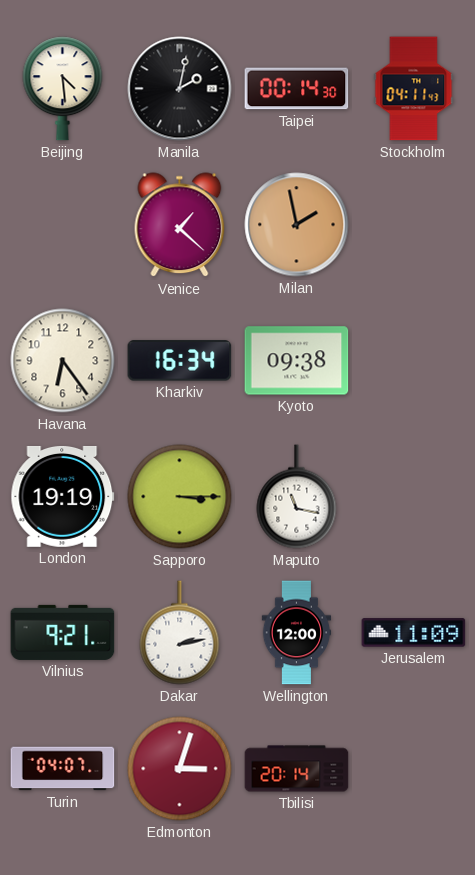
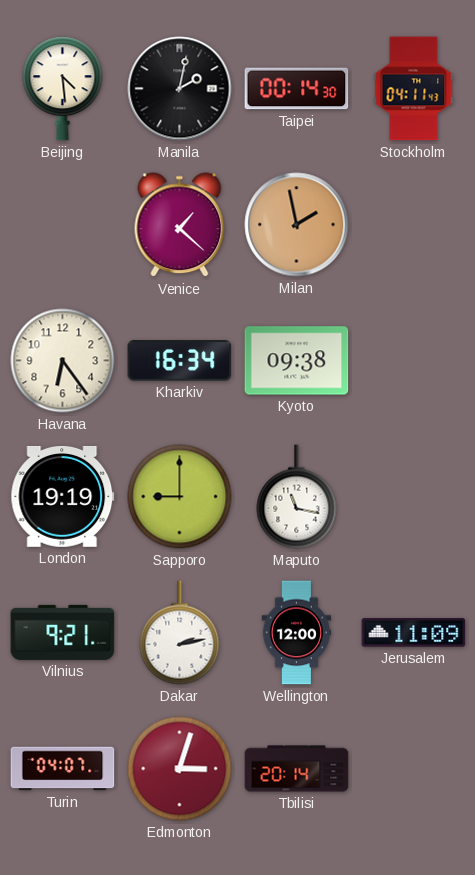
Sapporo: 3:15 -> 9:00 (180, 497)
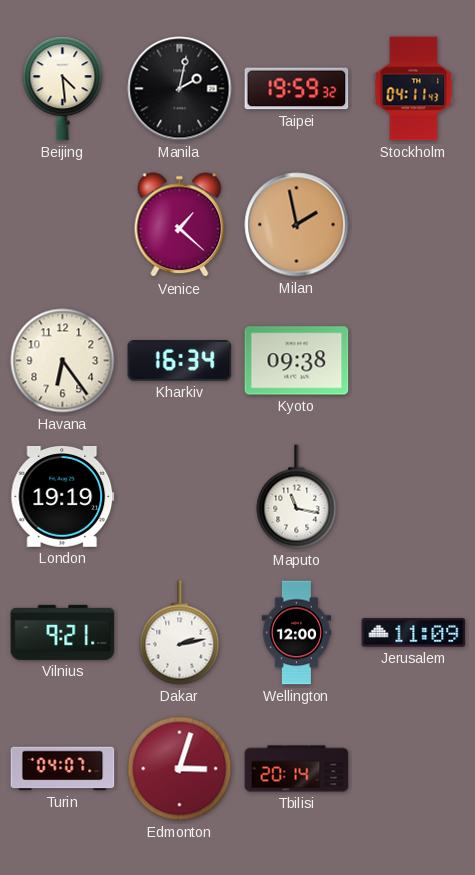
Taipei: 00:14 -> 19:59 (297, 89)
Sapporo: 9:00 -> none (180, 497)
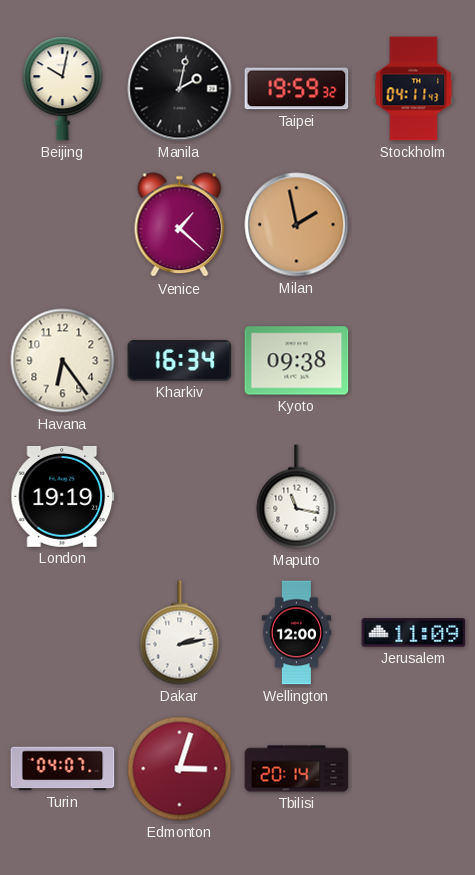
Beijing: 4:29 -> 10:02 (63, 89)
Vilnius: 9:21 -> none (63, 632)
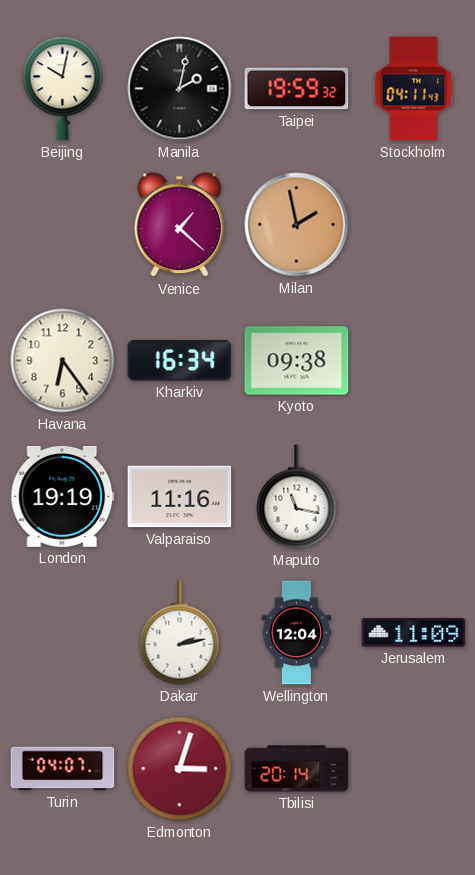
Valparaiso: none -> 11:16 (180, 497)
Wellington: 12:00 -> 12:04 (297, 633)
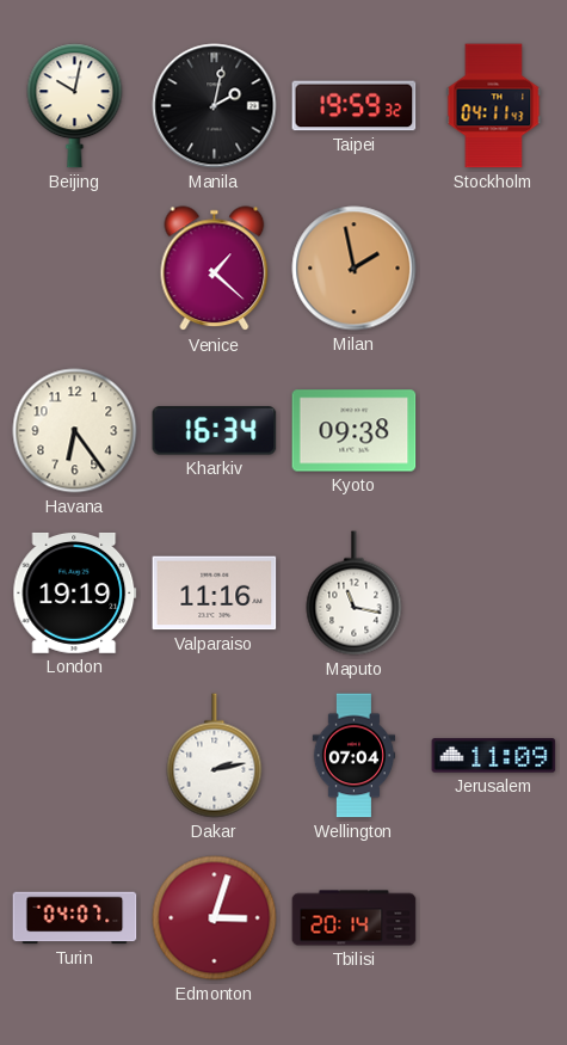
Wellington: 12:04 -> 07:04 (355, 756)
